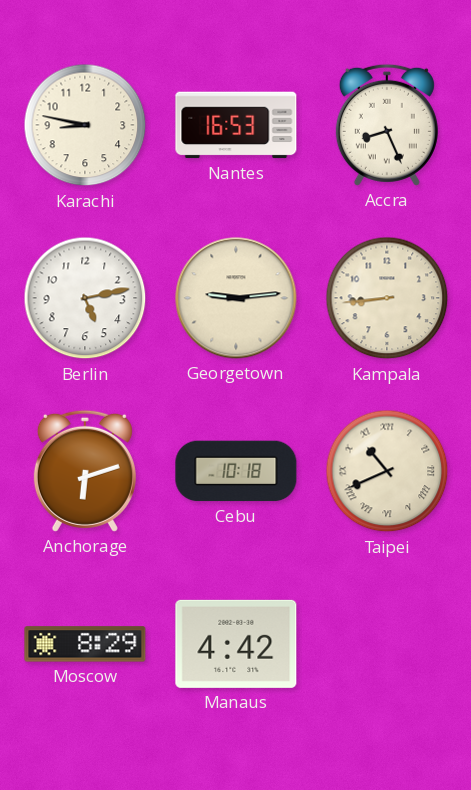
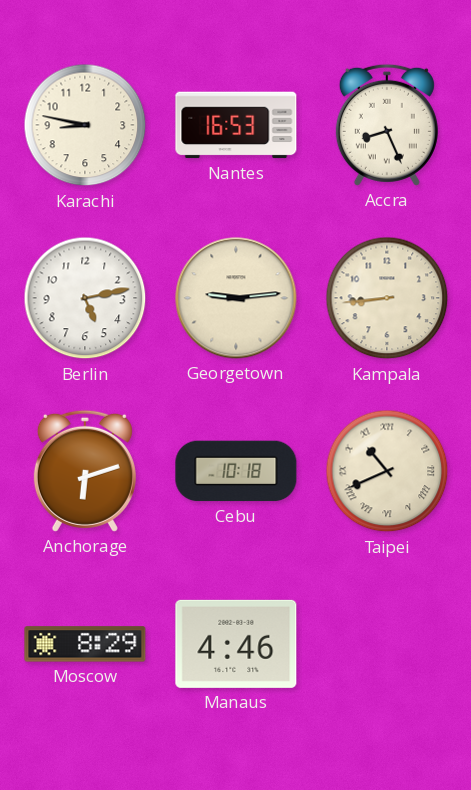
Manaus: 4:42 -> 4:46 (236, 644)
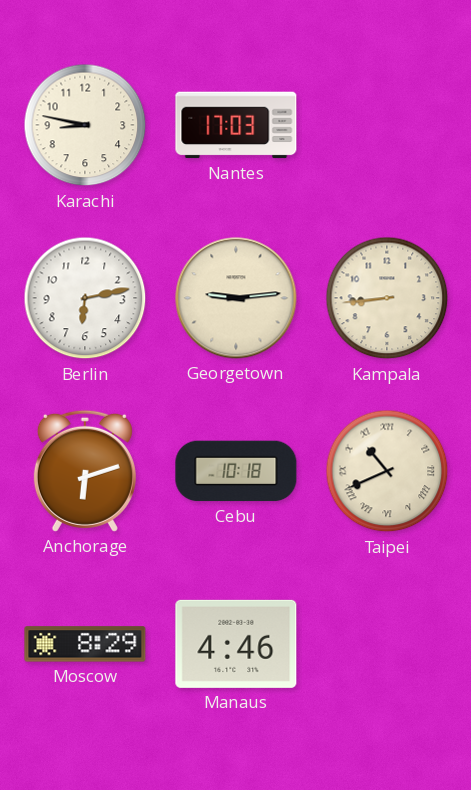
Nantes: 16:53 -> 17:03 (236, 125)
Accra: 8:26 -> none (387, 125)
Berlin: 5:13 -> 6:13 (85, 298)
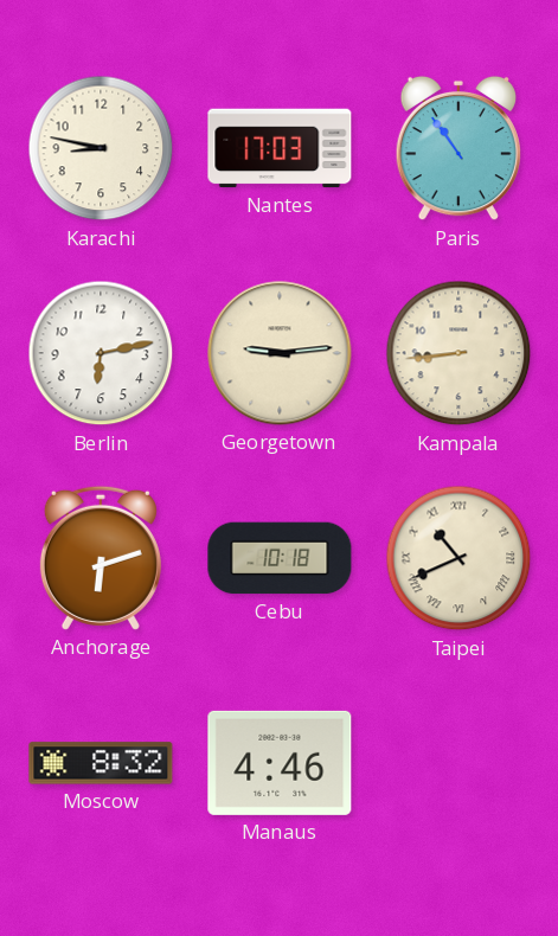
Paris: none -> 10:54 (457, 148)
Moscow: 8:29 -> 8:32 (101, 763)
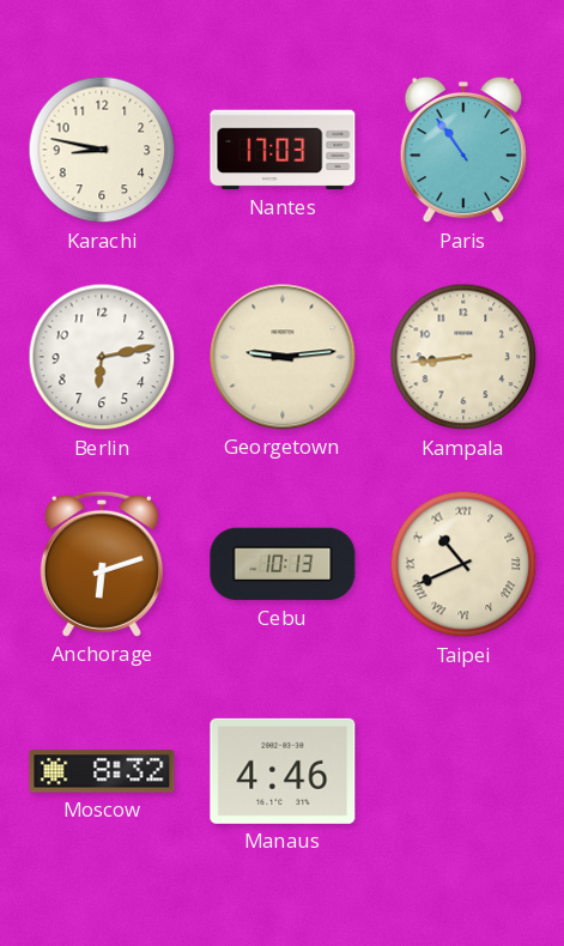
Cebu: 10:18 -> 10:13 (283, 564)
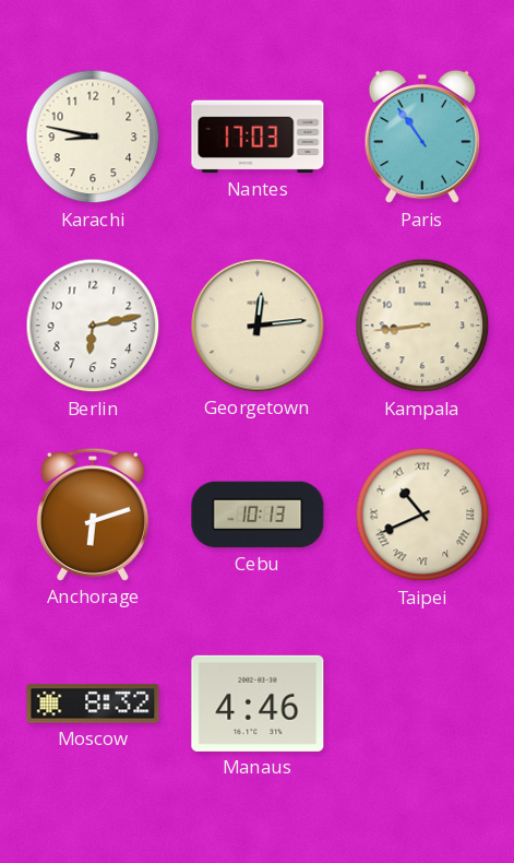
Georgetown: 9:14 -> 12:14 (258, 326)
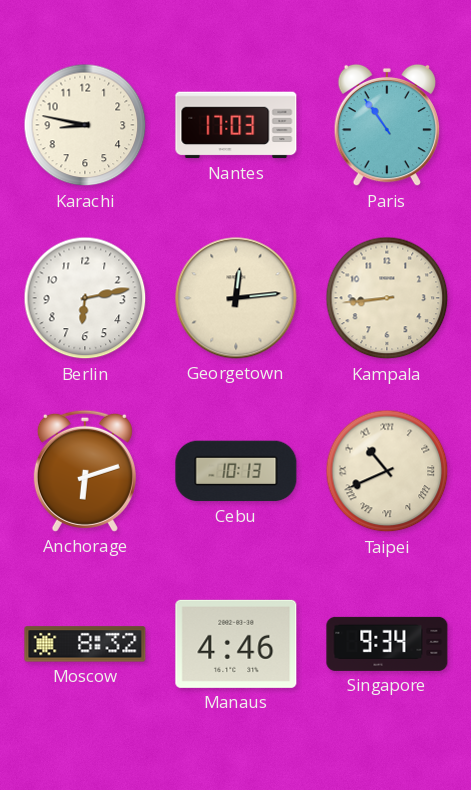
Singapore: none -> 9:34 (387, 644)
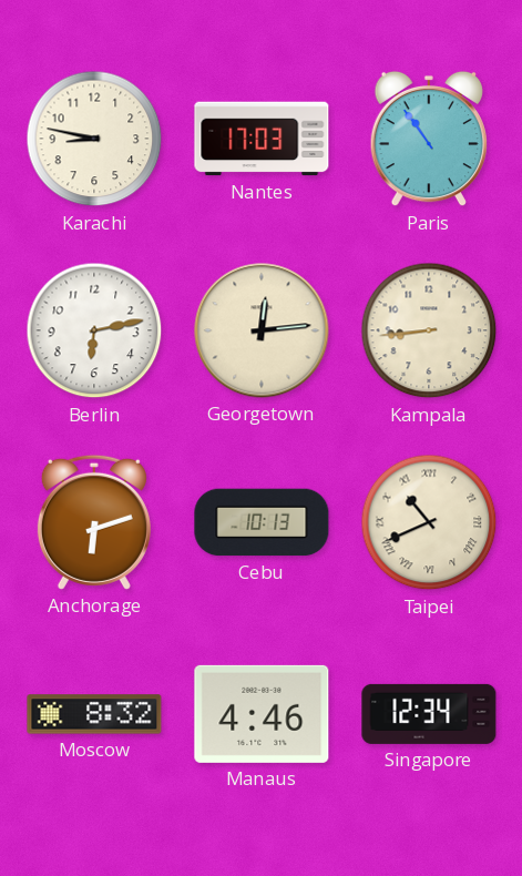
Singapore: 9:34 -> 12:34 (429, 714)
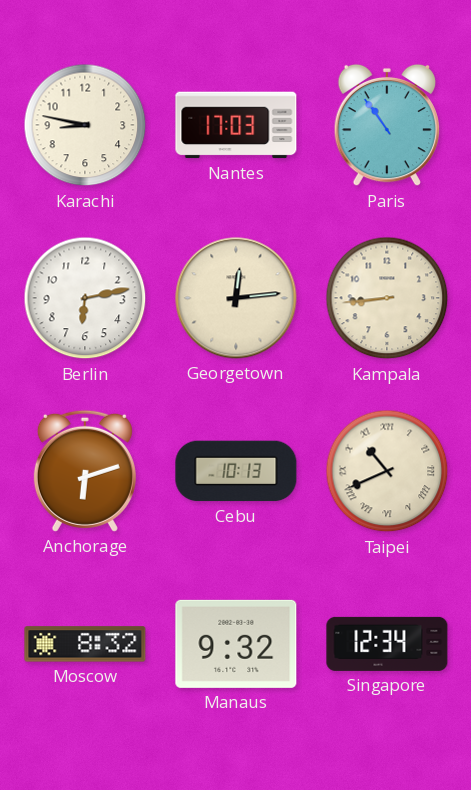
Manaus: 4:46 -> 9:32 (236, 644)
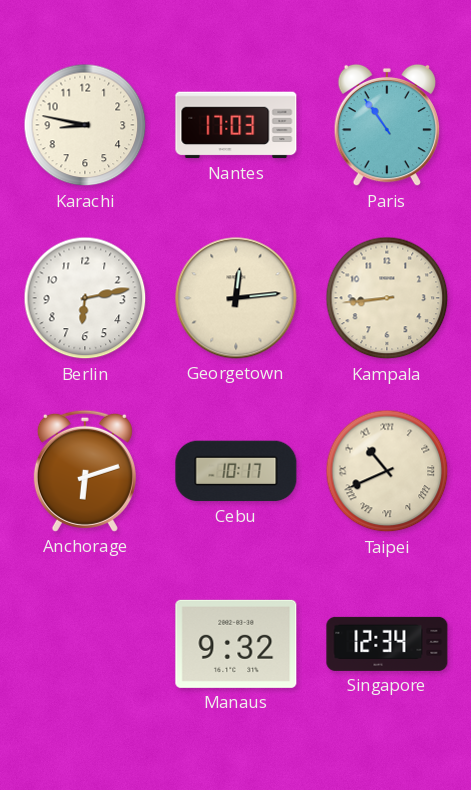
Cebu: 10:13 -> 10:17 (236, 471)
Moscow: 8:32 -> none (85, 644)
